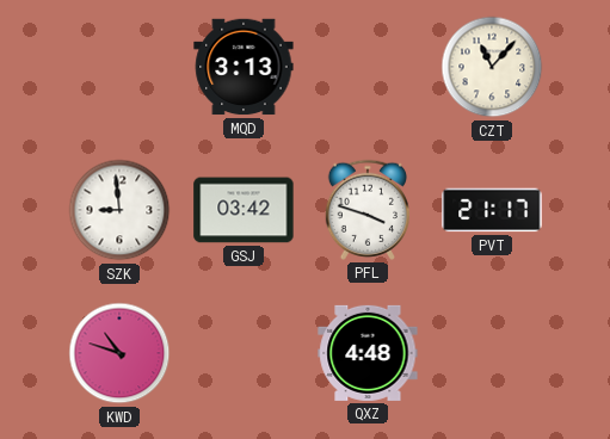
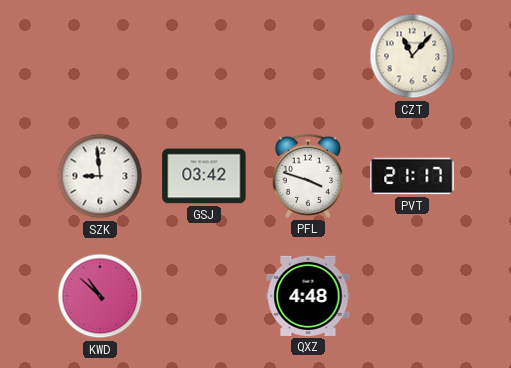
MQD: 3:13 -> none (244, 67)
KWD: 10:48 -> 10:52 (100, 296)
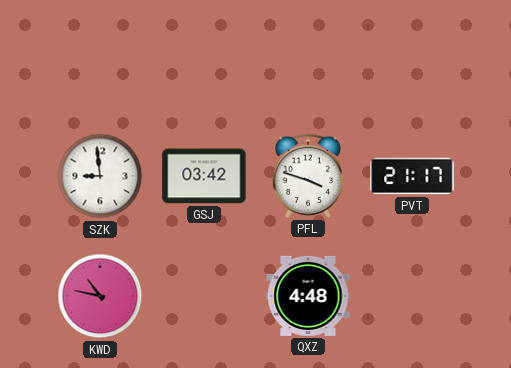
CZT: 11:07 -> none (412, 56)
KWD: 10:52 -> 10:47 (100, 296)
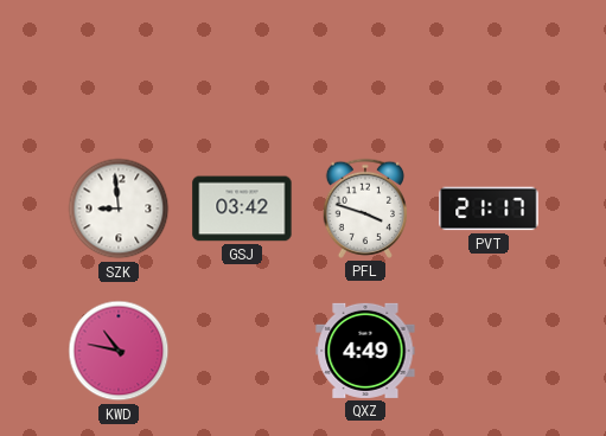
QXZ: 4:48 -> 4:49 (365, 351)
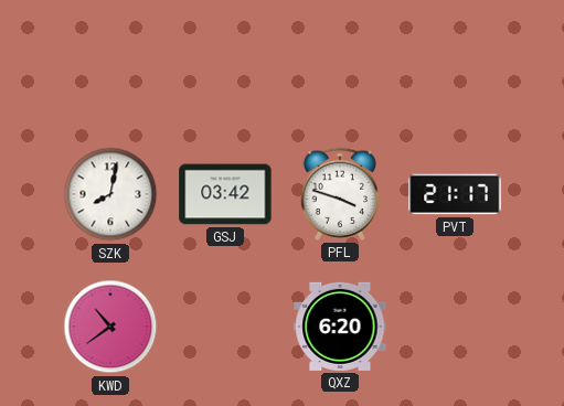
SZK: 8:59 -> 8:02 (110, 194)
KWD: 10:47 -> 10:39 (110, 327)
QXZ: 4:49 -> 6:20 (340, 327)
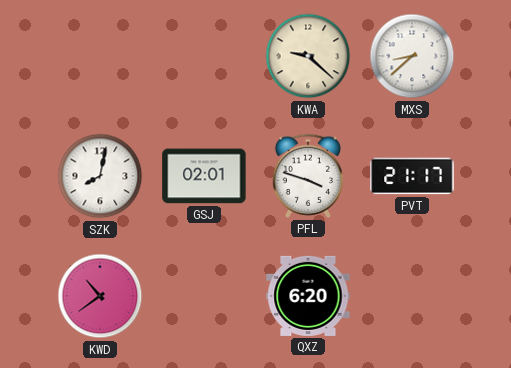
KWA: none -> 9:22 (308, 56)
MXS: none -> 8:38 (412, 56)
GSJ: 03:42 -> 02:01 (204, 176)
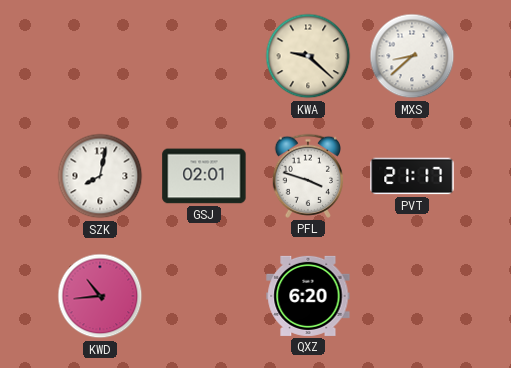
KWD: 10:39 -> 10:44 (100, 296)
